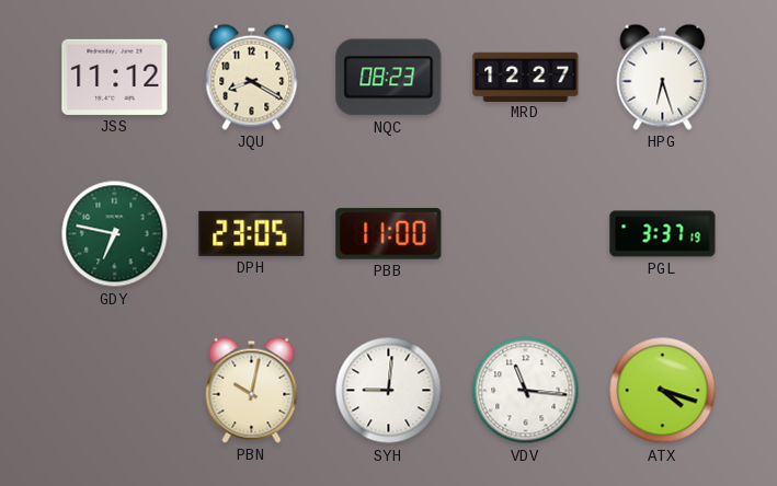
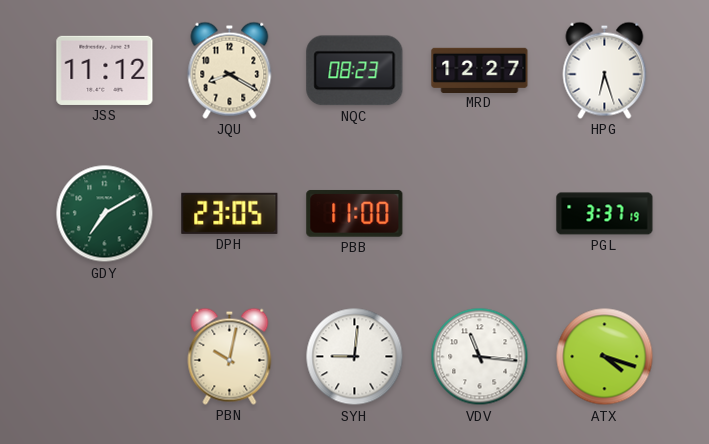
GDY: 6:47 -> 7:10 (105, 214)
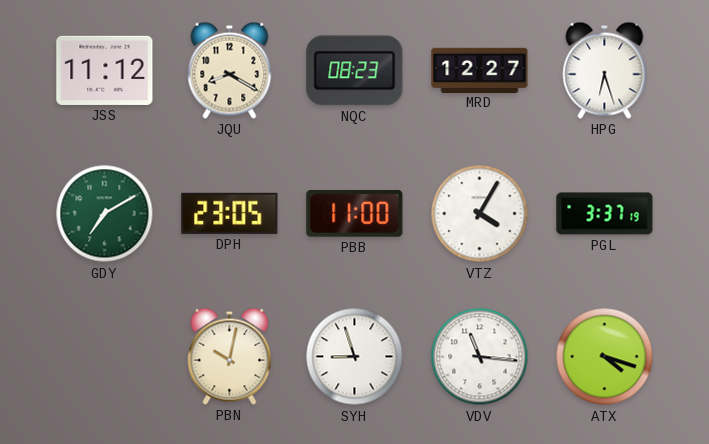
VTZ: none -> 4:05 (480, 214)
SYH: 9:01 -> 8:57 (355, 357)
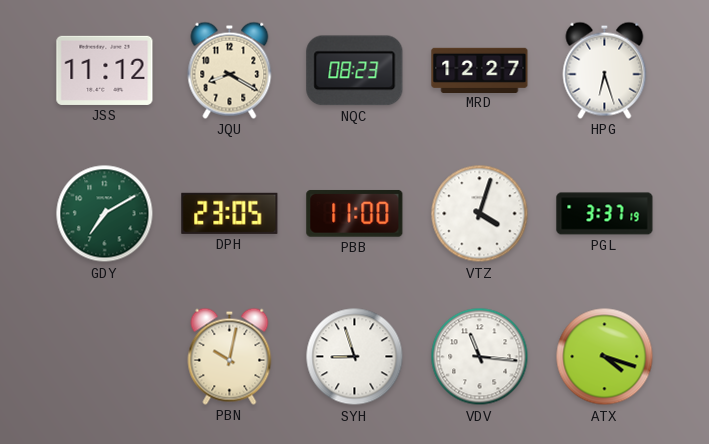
VTZ: 4:05 -> 4:03 (480, 214)
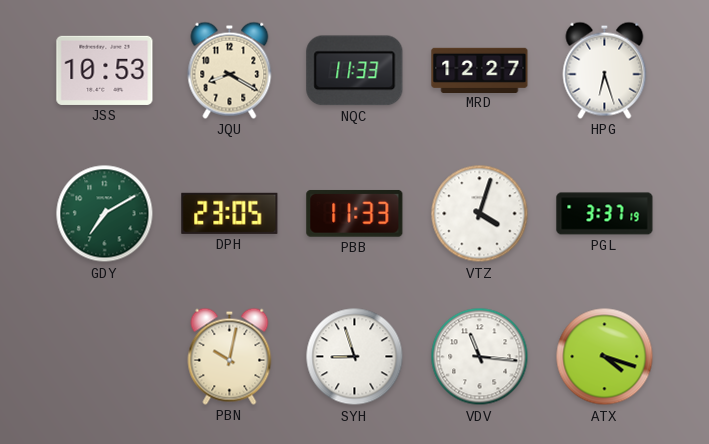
JSS: 11:12 -> 10:53 (105, 70)
NQC: 08:23 -> 11:33 (355, 71)
PBB: 11:00 -> 11:33 (355, 214)
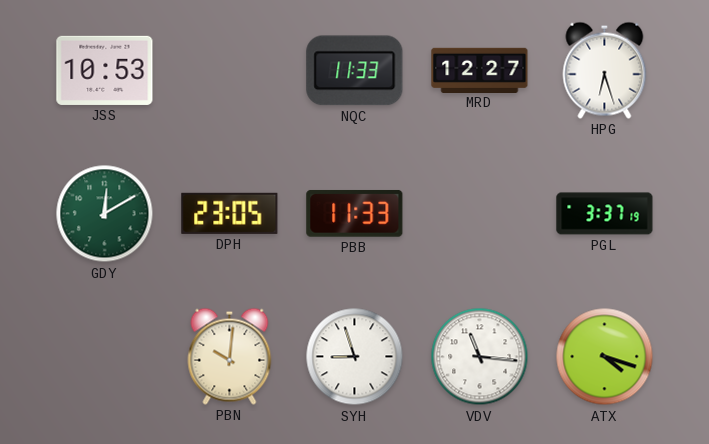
JQU: 8:20 -> none (230, 70)
GDY: 7:10 -> 12:10 (105, 214)
VTZ: 4:03 -> none (480, 214)
PBN: 10:02 -> 10:01 (230, 356)
